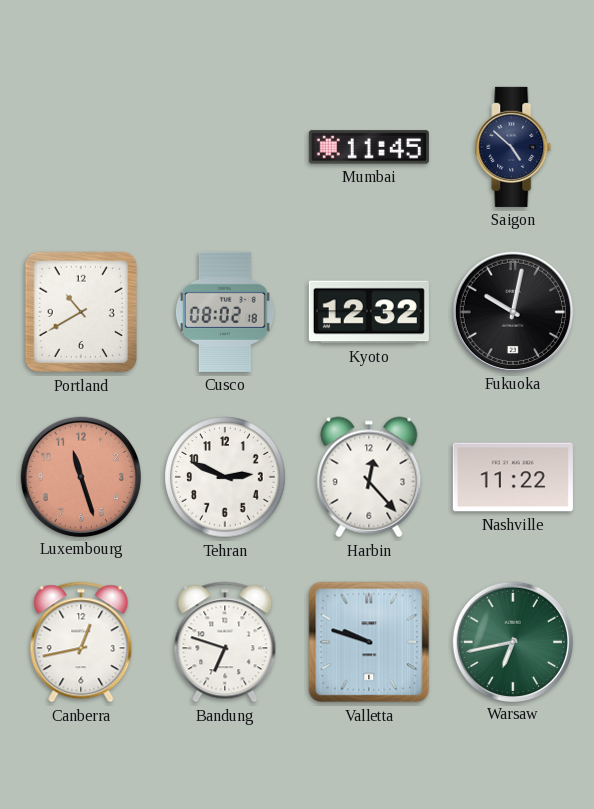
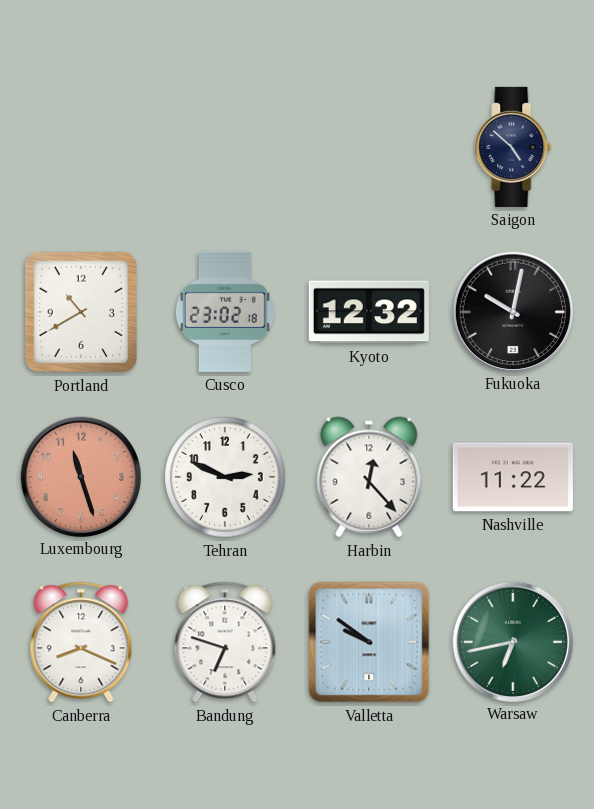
Mumbai: 11:45 -> none (369, 147)
Cusco: 08:02 -> 23:02 (225, 312)
Canberra: 12:43 -> 8:19 (81, 642)
Valletta: 9:48 -> 9:51 (369, 642)
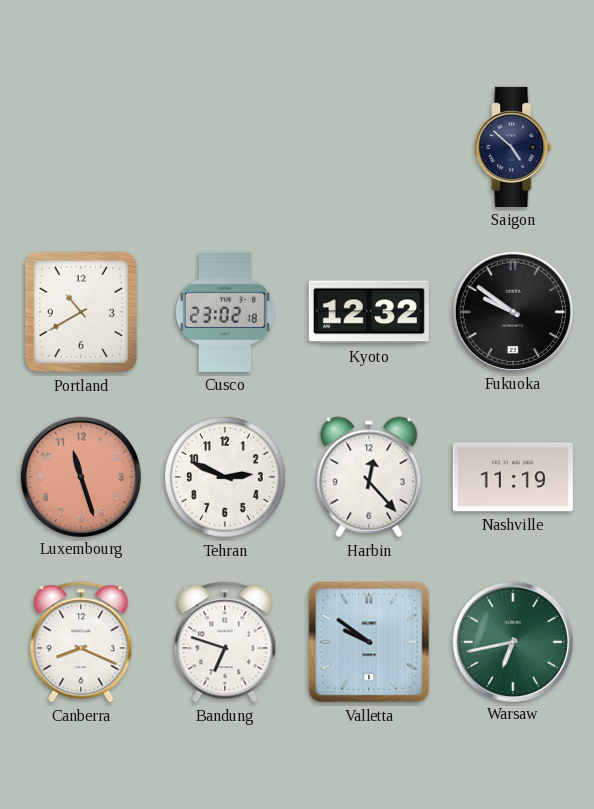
Fukuoka: 10:02 -> 9:51 (512, 311)
Nashville: 11:22 -> 11:19 (513, 477)
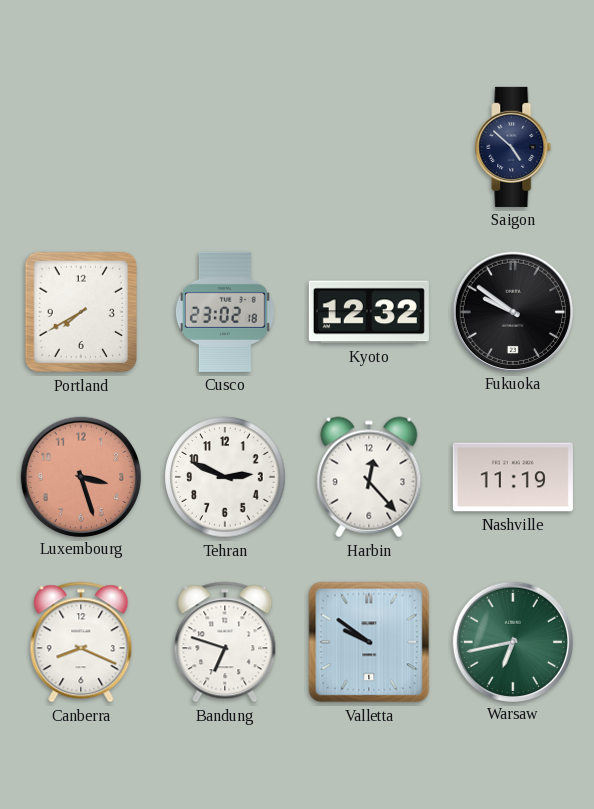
Portland: 10:40 -> 7:40 (81, 312)
Luxembourg: 11:27 -> 3:27 (80, 476)
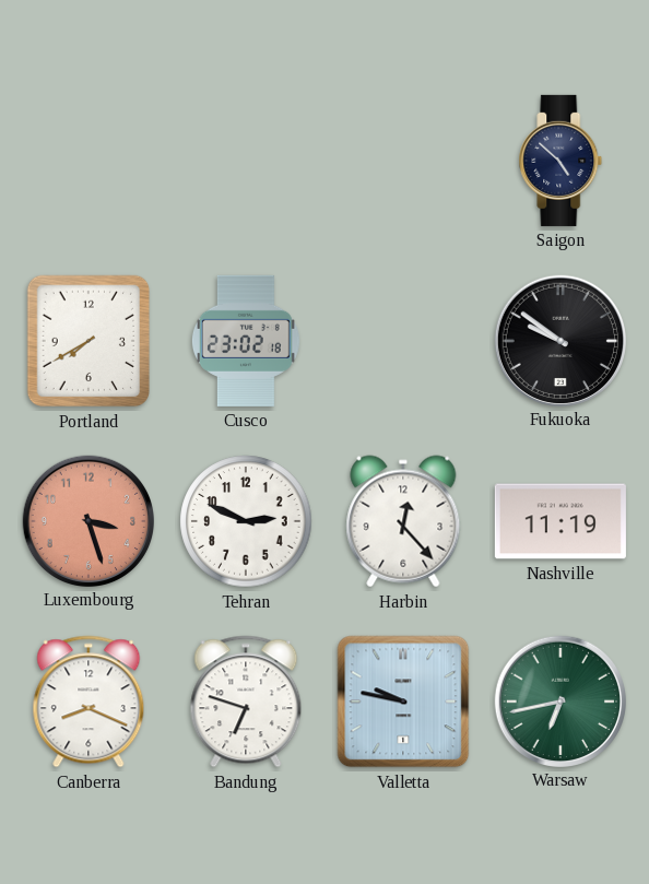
Kyoto: 12:32 -> none (369, 312)
Valletta: 9:51 -> 9:47 (403, 702)
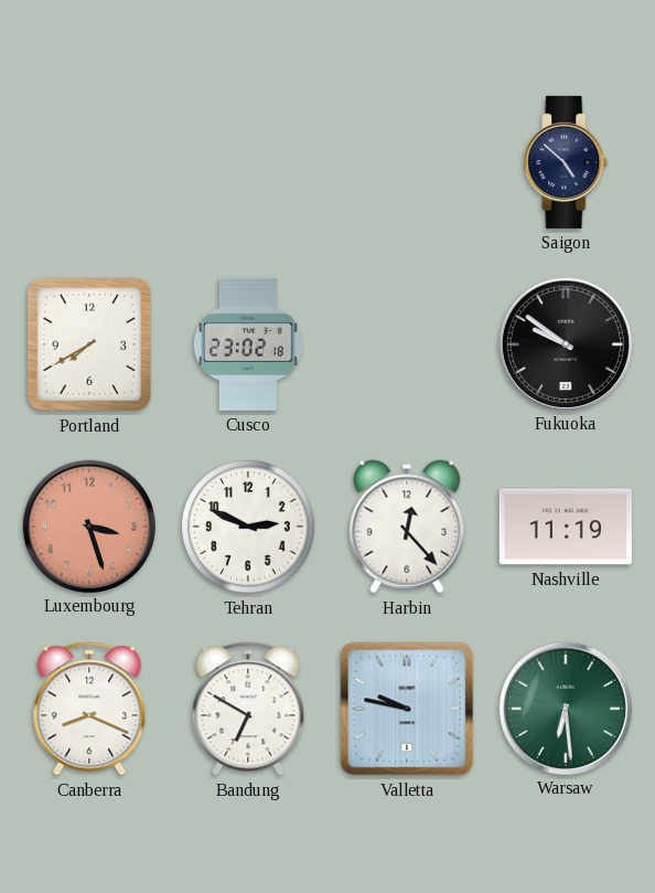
Bandung: 6:48 -> 6:50 (248, 709)
Warsaw: 6:43 -> 6:29 (565, 708)
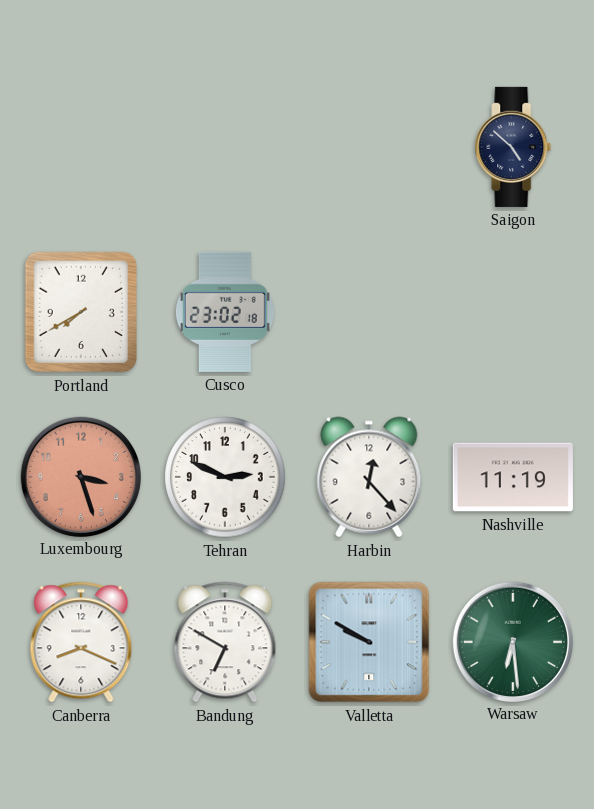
Fukuoka: 9:51 -> none (565, 343)
Valletta: 9:47 -> 9:50 (369, 642)
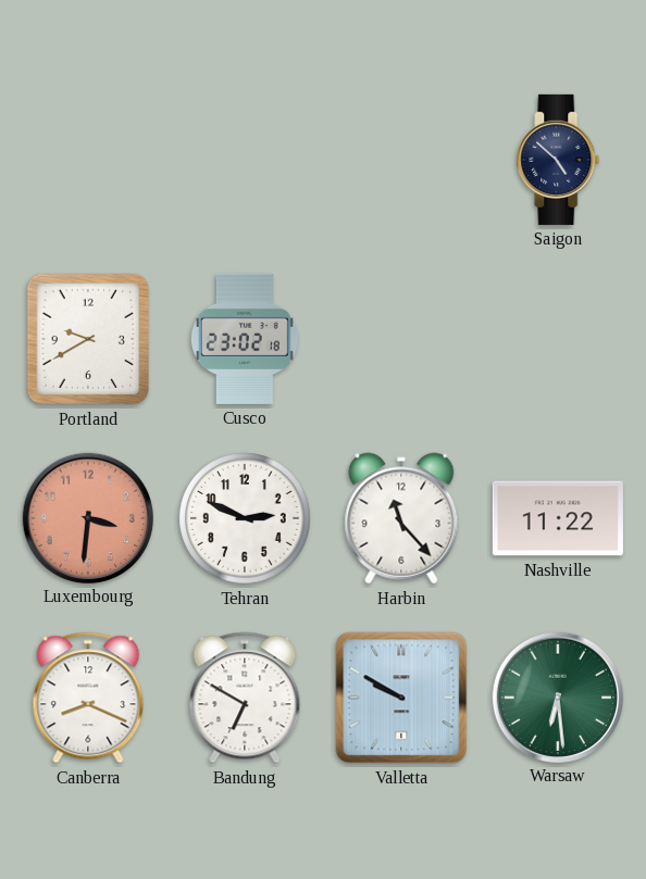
Portland: 7:40 -> 9:40 (88, 339)
Luxembourg: 3:27 -> 3:31 (87, 517)
Harbin: 12:23 -> 11:23 (401, 518)
Nashville: 11:19 -> 11:22 (558, 518)
